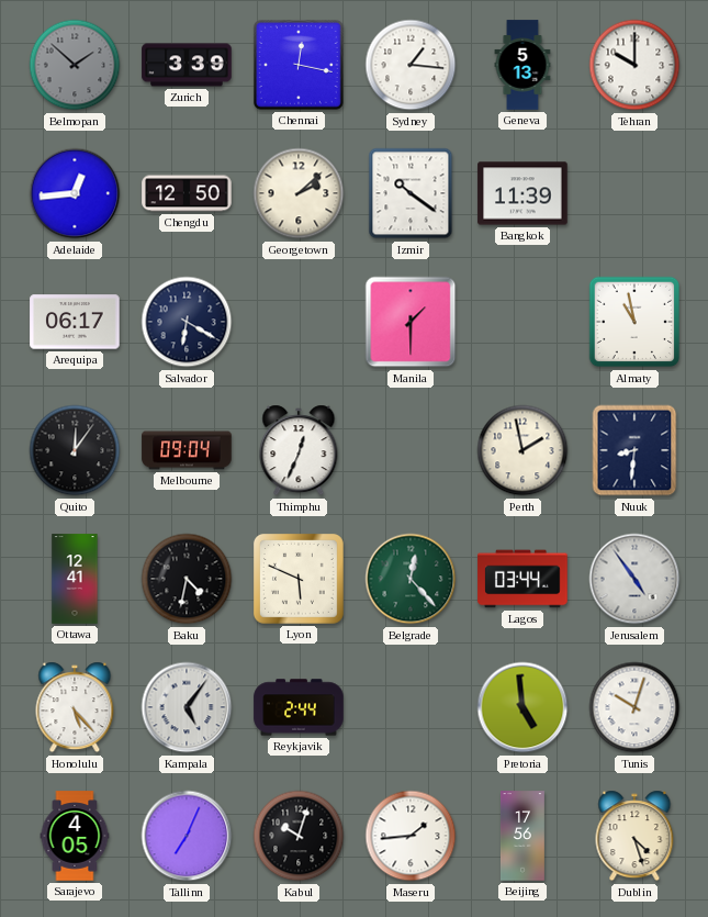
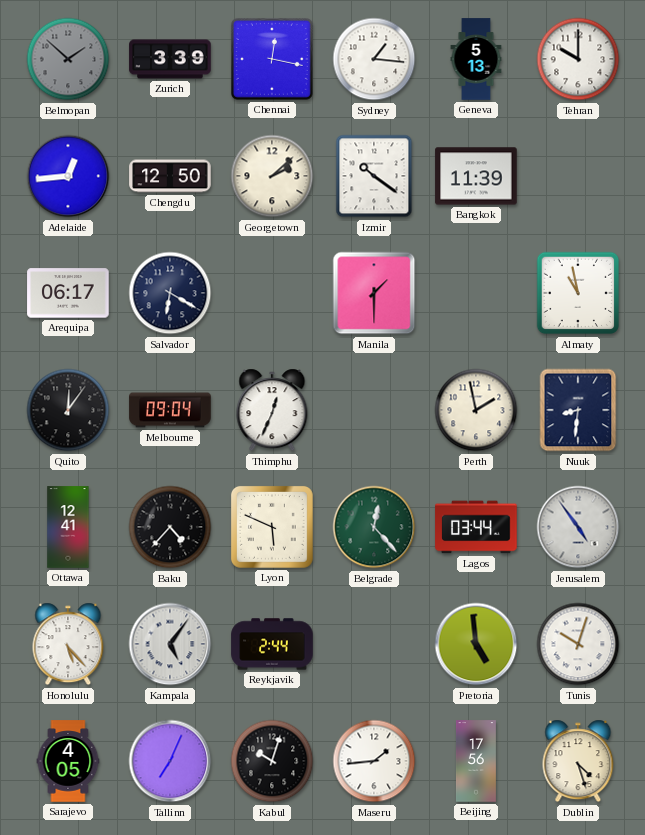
Baku: 4:32 -> 4:37 (170, 527)
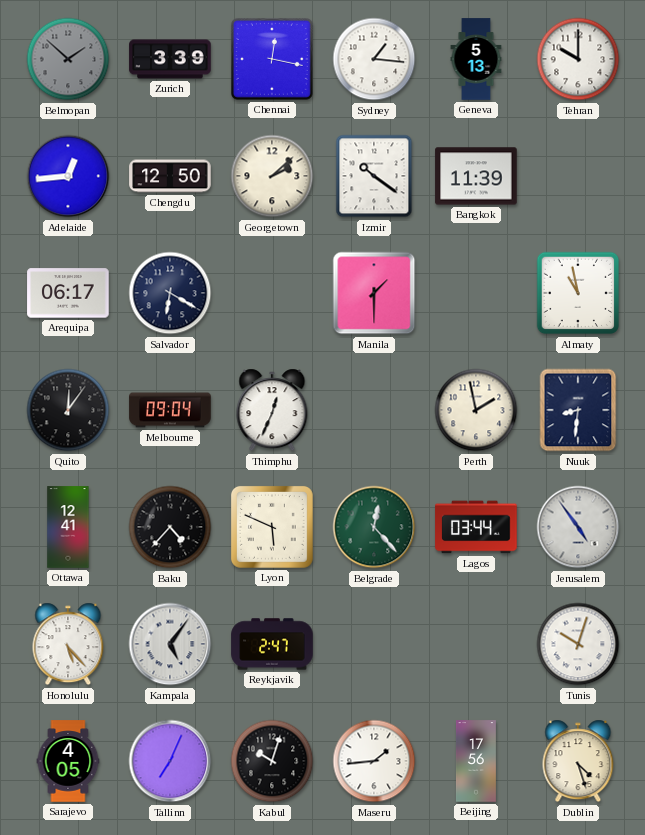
Reykjavik: 2:44 -> 2:47 (272, 644)
Pretoria: 4:59 -> none (476, 644)
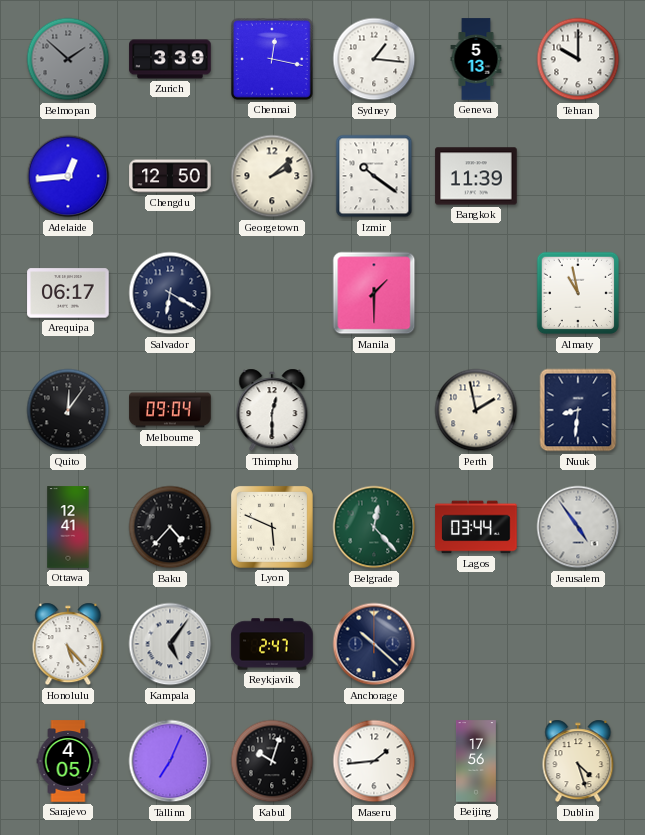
Thimphu: 12:34 -> 12:30 (272, 410)
Anchorage: none -> 10:22 (374, 644)
Tunis: 10:03 -> none (578, 644)
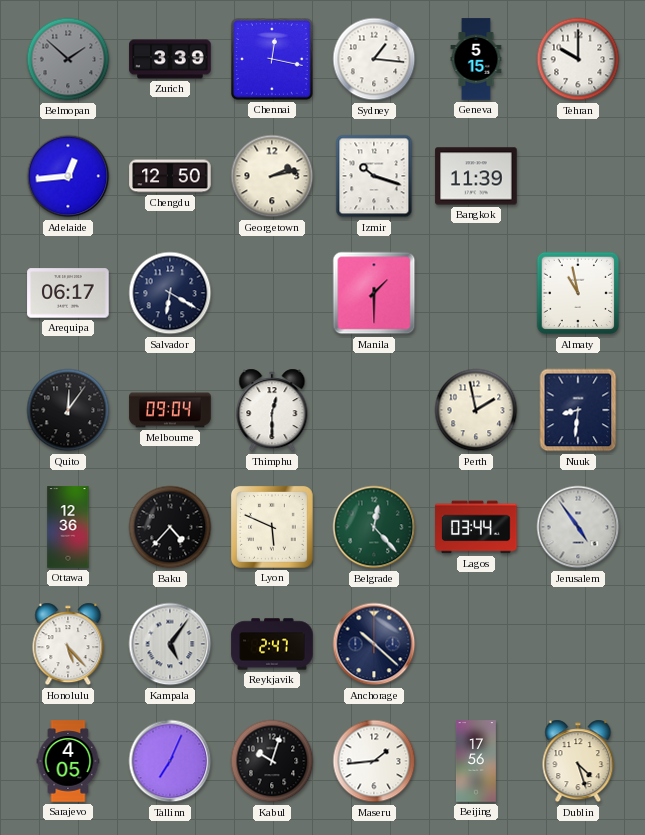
Geneva: 5:13 -> 5:15 (476, 59)
Georgetown: 2:08 -> 2:13 (272, 176)
Izmir: 10:21 -> 10:18 (374, 176)
Ottawa: 12:41 -> 12:36 (68, 527)
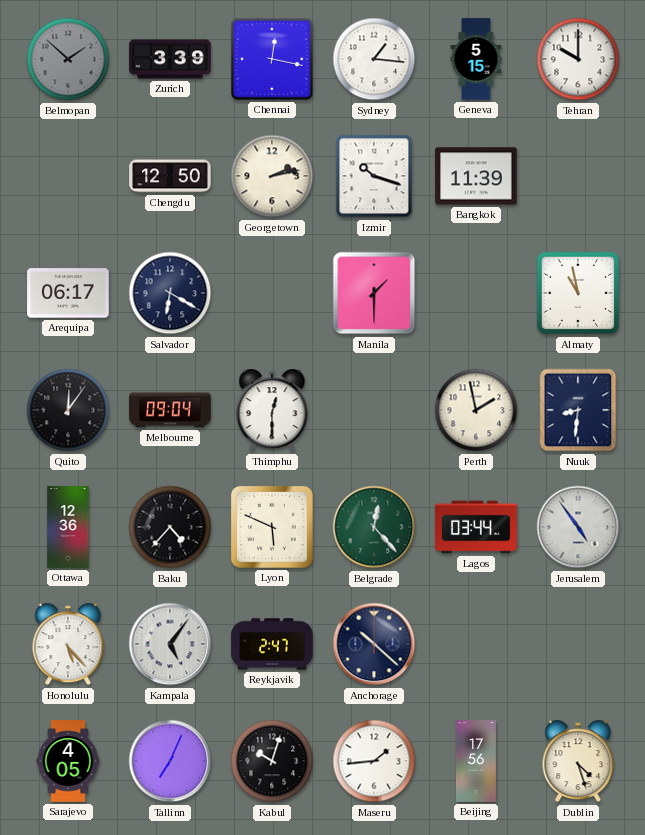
Adelaide: 12:44 -> none (68, 176)
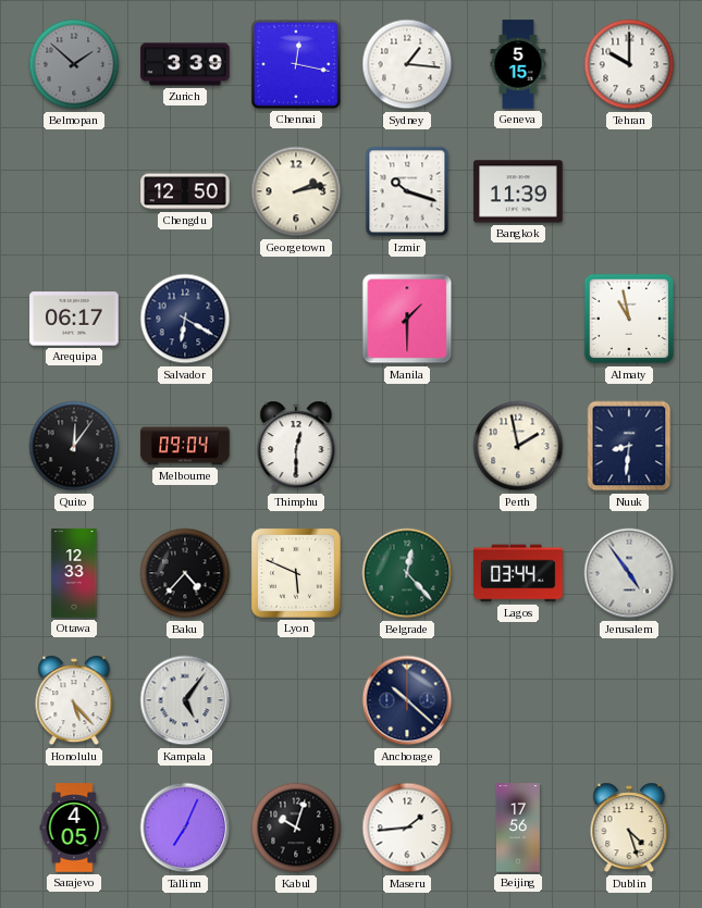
Ottawa: 12:36 -> 12:33 (74, 573)
Reykjavik: 2:47 -> none (272, 644)
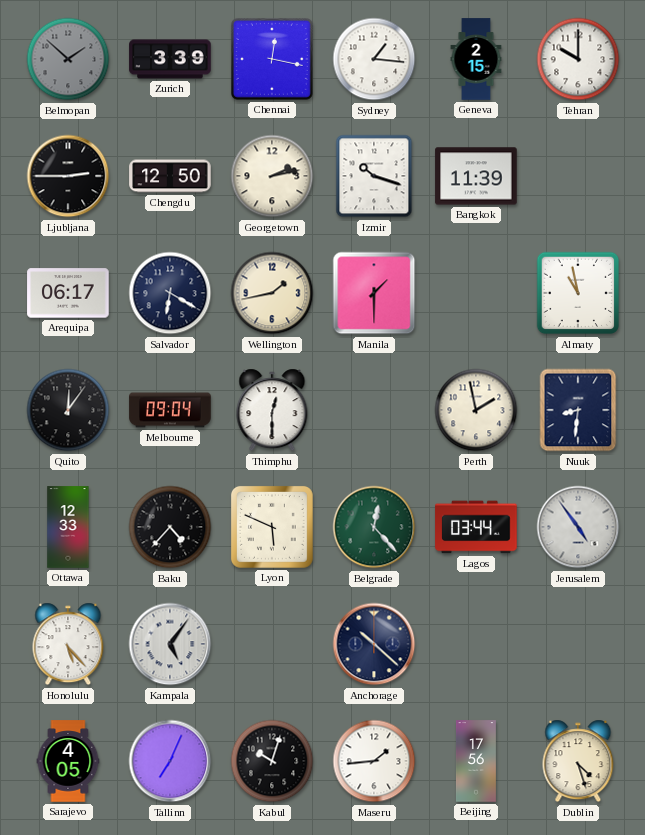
Geneva: 5:15 -> 2:15 (476, 59)
Ljubljana: none -> 2:45 (68, 176)
Wellington: none -> 1:43 (272, 293)
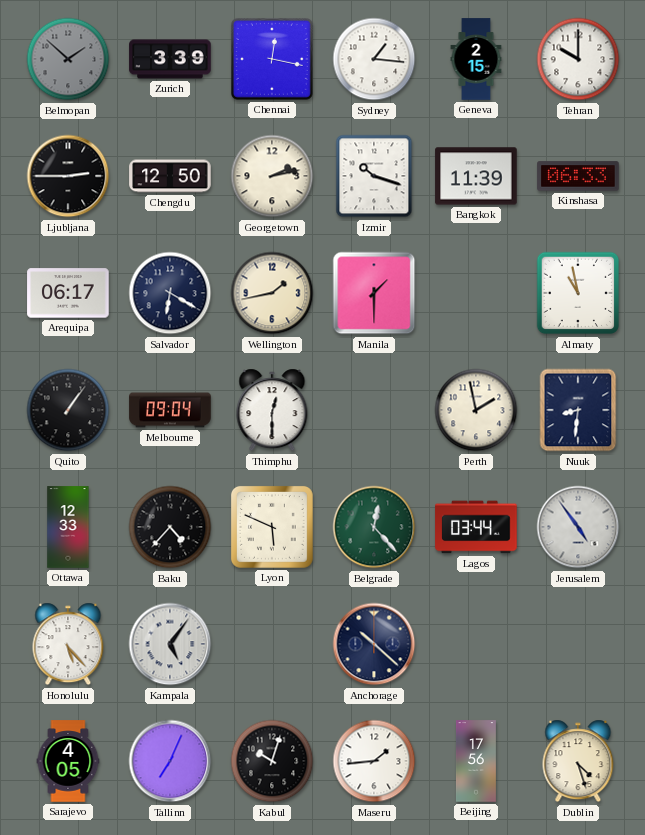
Kinshasa: none -> 06:33 (578, 176)
Quito: 12:06 -> 1:06 (68, 410)
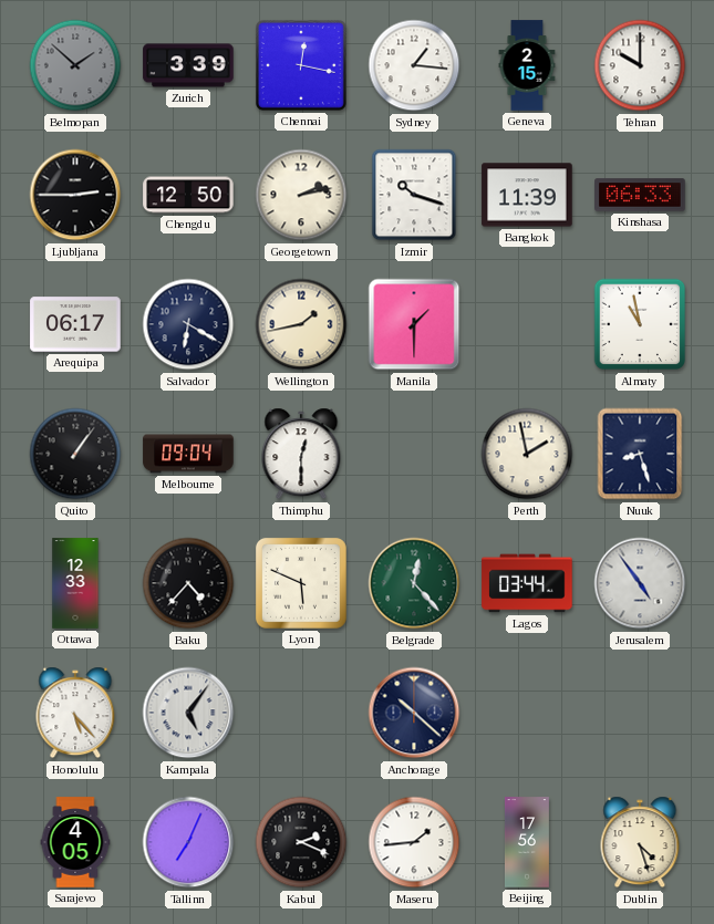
Nuuk: 8:31 -> 8:27 (640, 454)
Kabul: 10:03 -> 2:19 (301, 842)
